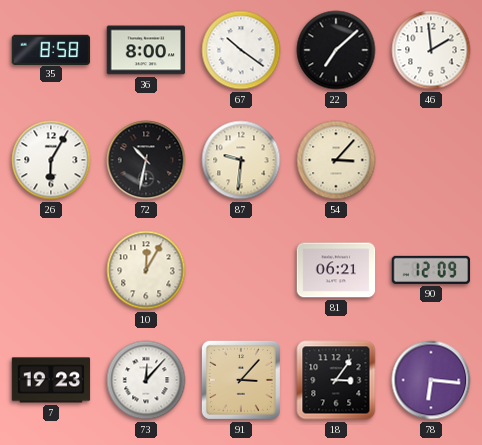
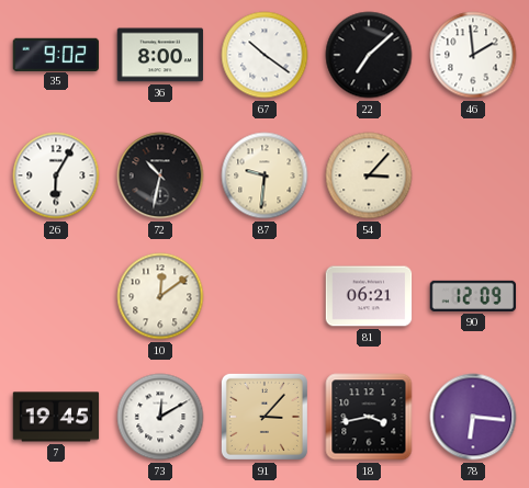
35: 8:58 -> 9:02 (56, 54)
10: 12:05 -> 12:09 (160, 296)
7: 19:23 -> 19:45 (56, 417)
73: 12:07 -> 12:10 (160, 417)
18: 3:06 -> 3:43 (369, 417)
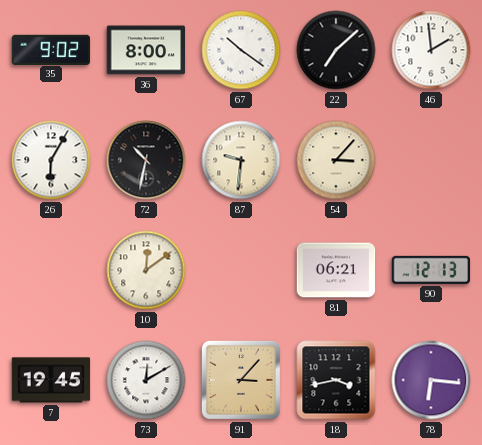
90: 12:09 -> 12:13 (431, 270)
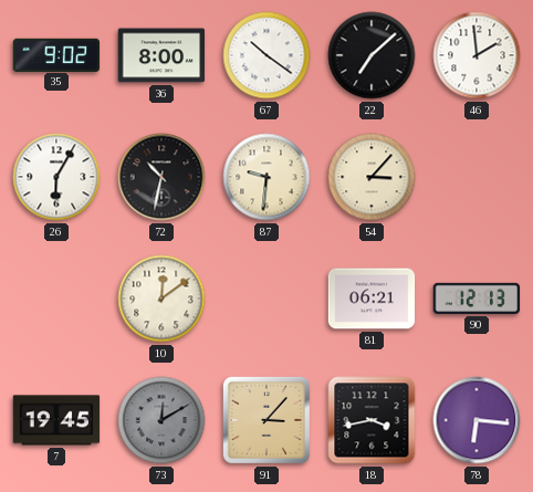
73 dial: white -> grey (161, 420)
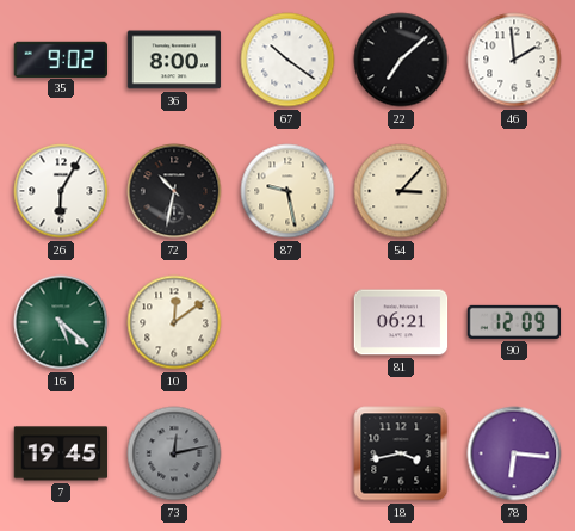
87: 9:31 -> 9:28 (287, 191)
16: none -> 5:22 (61, 322)
90: 12:13 -> 12:09 (514, 322)
73: 12:10 -> 12:13 (174, 453)
91: 3:07 -> none (266, 420)
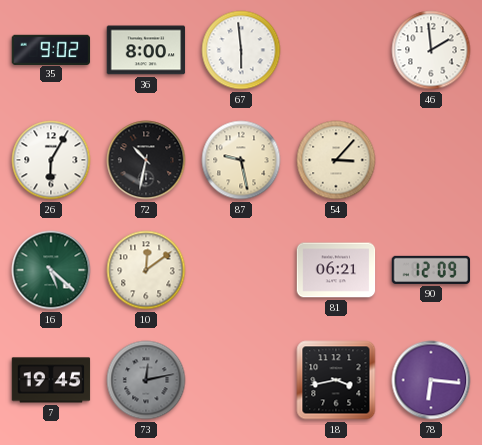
67: 10:21 -> 5:59 (241, 50)
22: 7:08 -> none (401, 60)
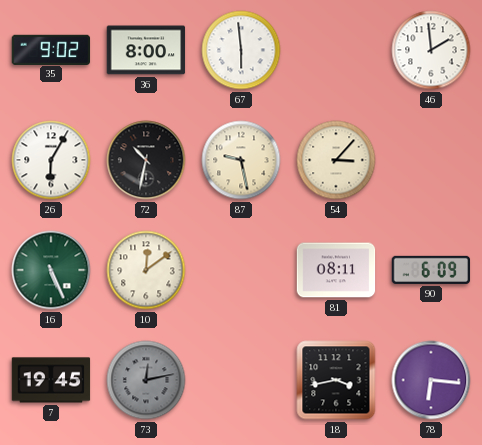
16: 5:22 -> 5:26 (51, 270)
81: 06:21 -> 08:11 (336, 270)
90: 12:09 -> 6:09 (431, 270)
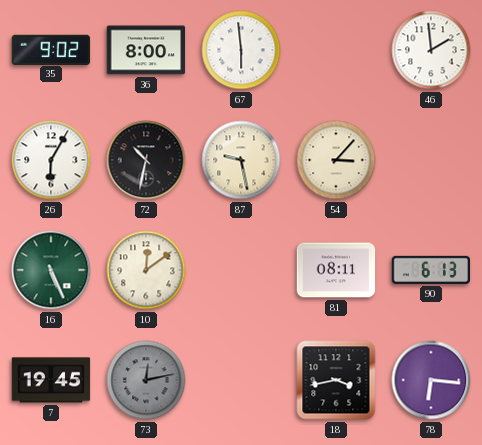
90: 6:09 -> 6:13 (431, 270)
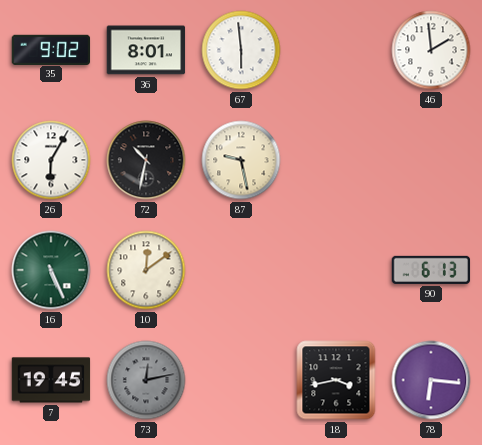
36: 8:00 -> 8:01 (146, 50)
54: 3:07 -> none (336, 160)
81: 08:11 -> none (336, 270)
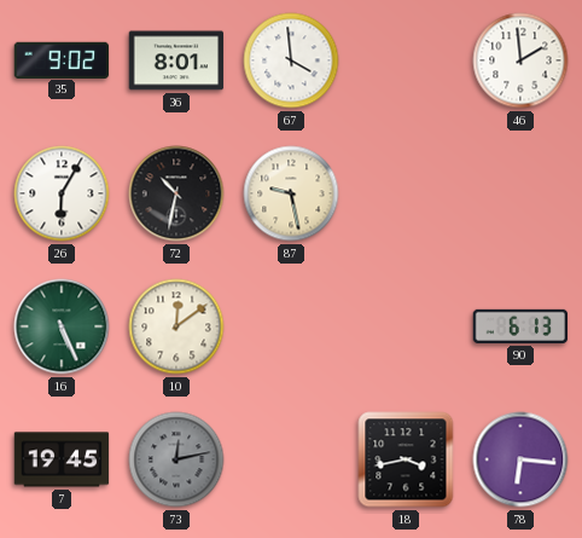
67: 5:59 -> 3:59 (291, 60)
